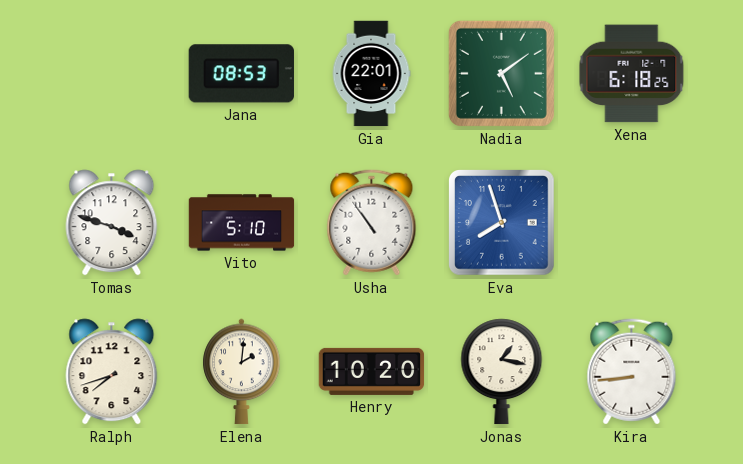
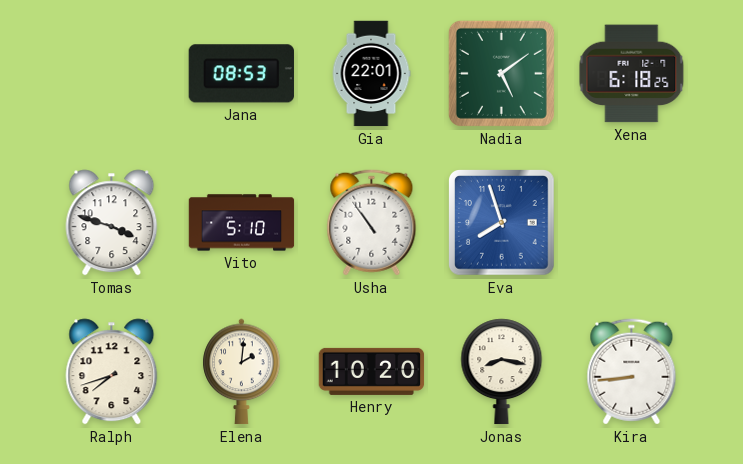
Jonas: 1:17 -> 8:17 (502, 372)
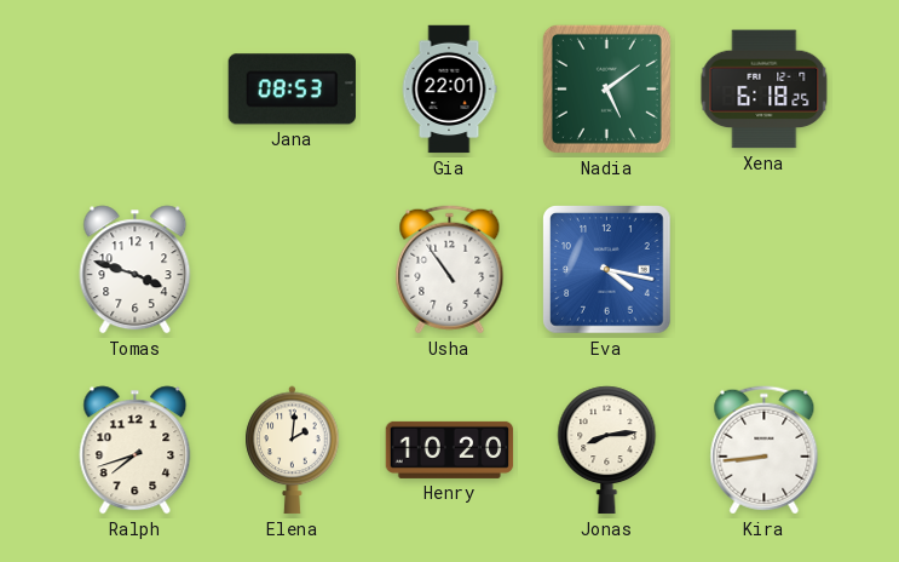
Vito: 5:10 -> none (242, 223)
Eva: 7:57 -> 4:17 (607, 270)
Jonas: 8:17 -> 8:14 (607, 451)
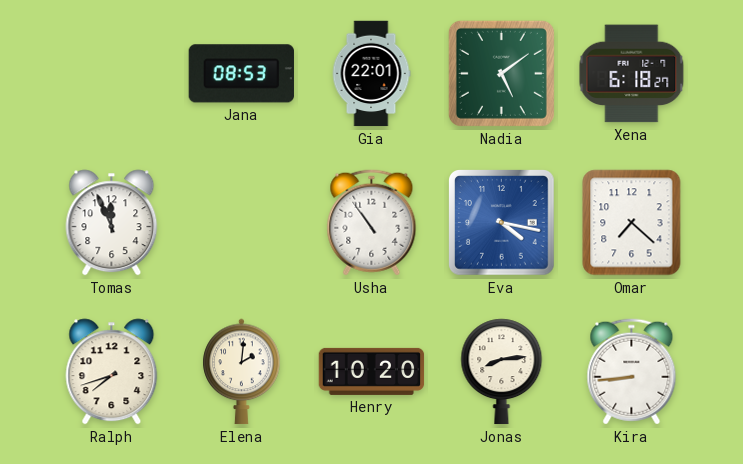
Xena: 6:18:25 -> 6:18:27 (632, 74)
Tomas: 3:48 -> 11:56 (112, 223)
Omar: none -> 7:22 (632, 223)
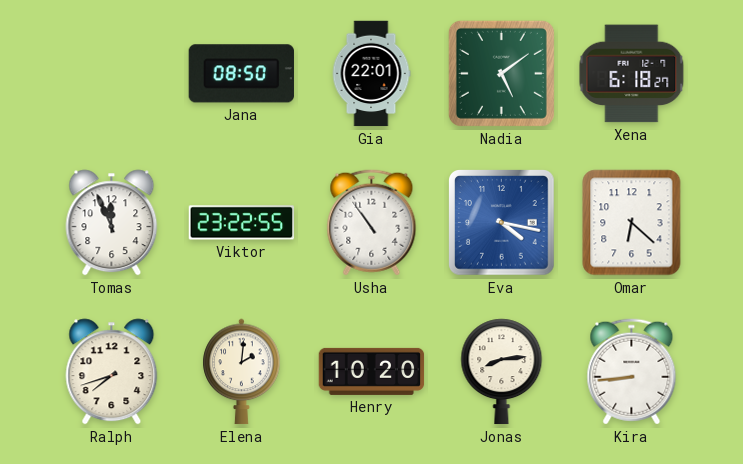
Jana: 08:53 -> 08:50 (241, 74)
Viktor: none -> 23:22 (242, 223)
Omar: 7:22 -> 6:22 (632, 223)
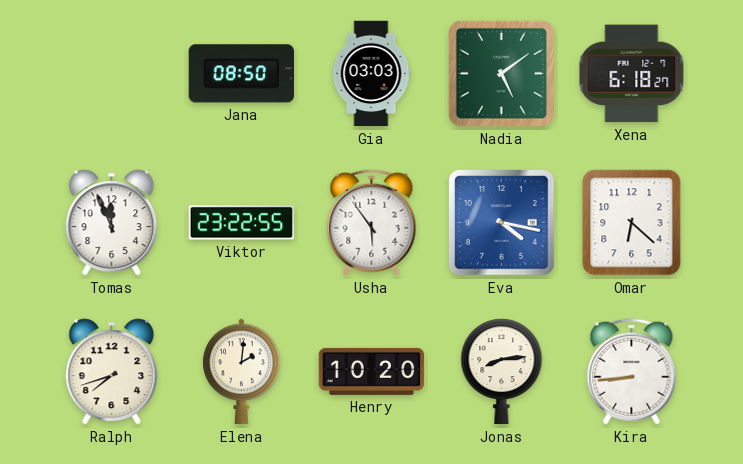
Gia: 22:01 -> 03:03 (371, 74)
Usha: 10:54 -> 5:54 (372, 223)
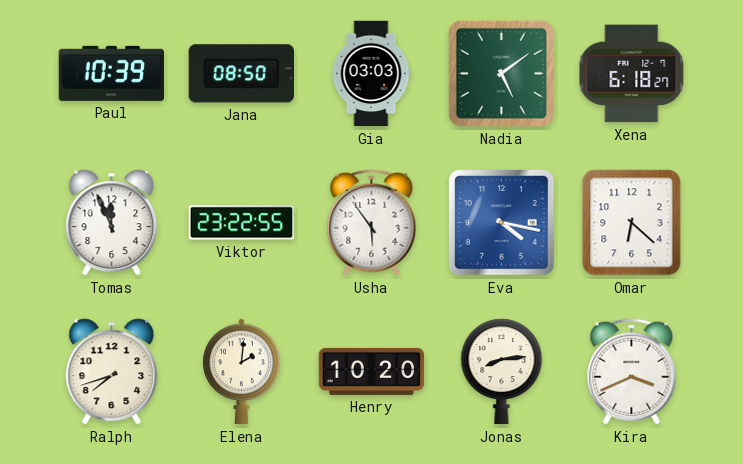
Paul: none -> 10:39 (111, 73)
Kira: 8:44 -> 3:41 (632, 372)
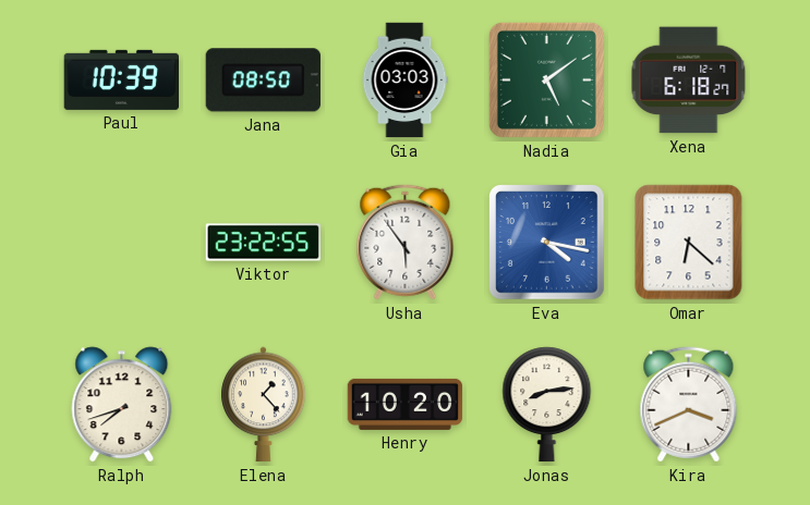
Tomas: 11:56 -> none (112, 223)
Elena: 2:01 -> 1:23 (264, 405)
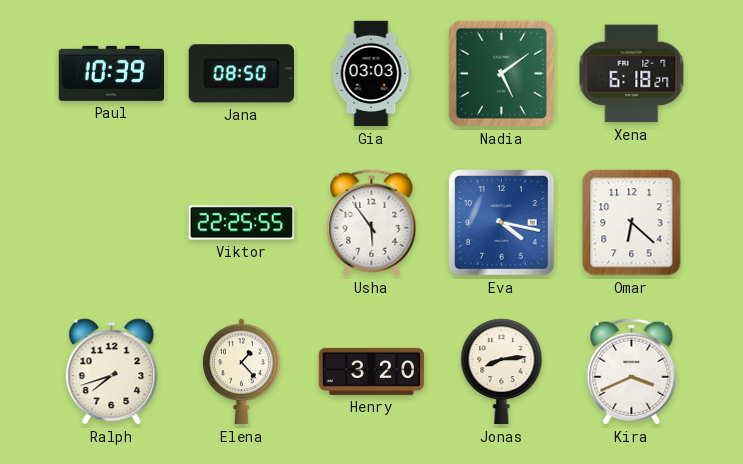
Viktor: 23:22 -> 22:25 (242, 223)
Henry: 10:20 -> 3:20 (372, 371)
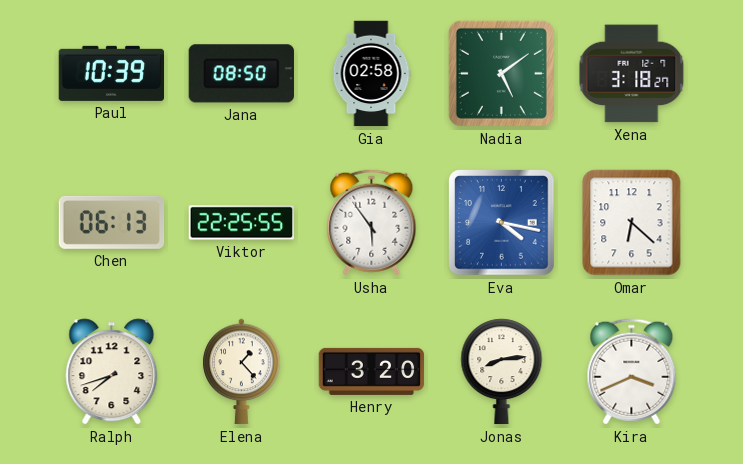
Gia: 03:03 -> 02:58 (371, 74)
Xena: 6:18 -> 3:18 (632, 74)
Chen: none -> 06:13 (112, 222)
